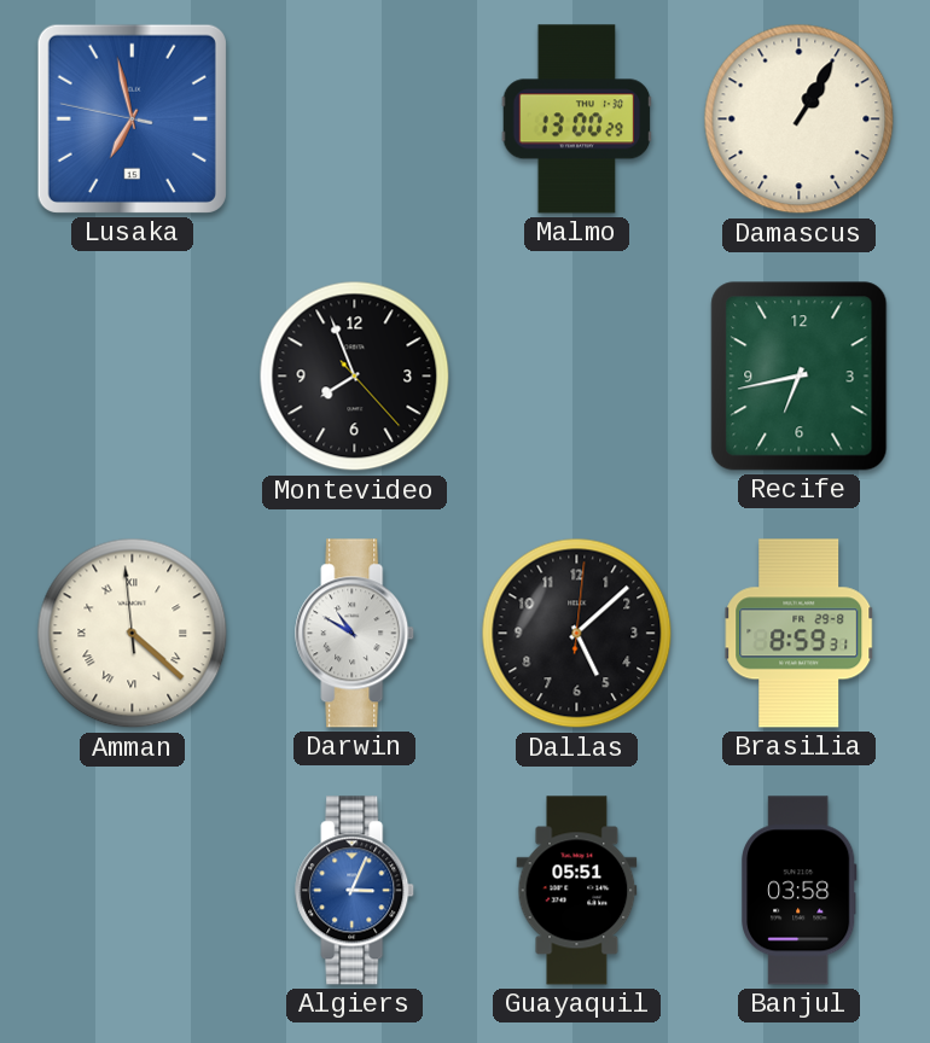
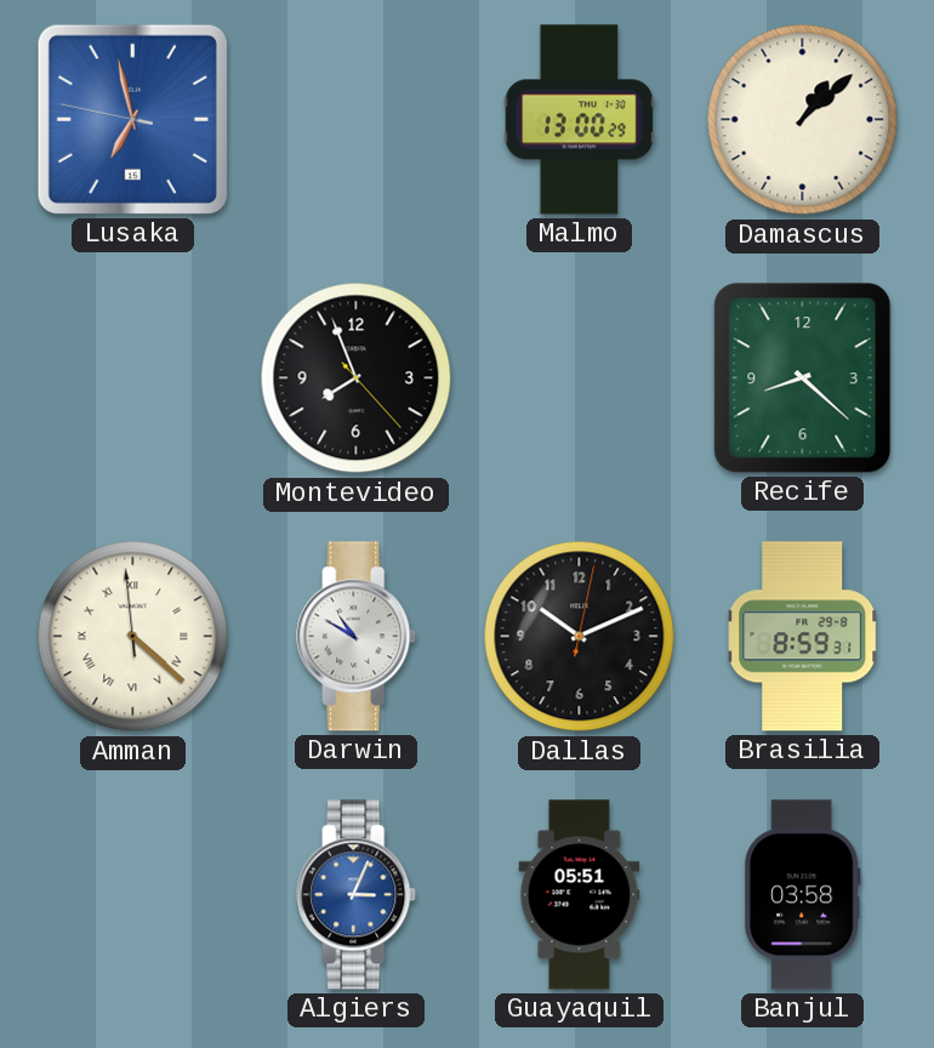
Damascus: 1:05 -> 1:08 (803, 120)
Recife: 6:43 -> 8:22 (803, 378)
Dallas: 5:08 -> 10:11 (580, 637)
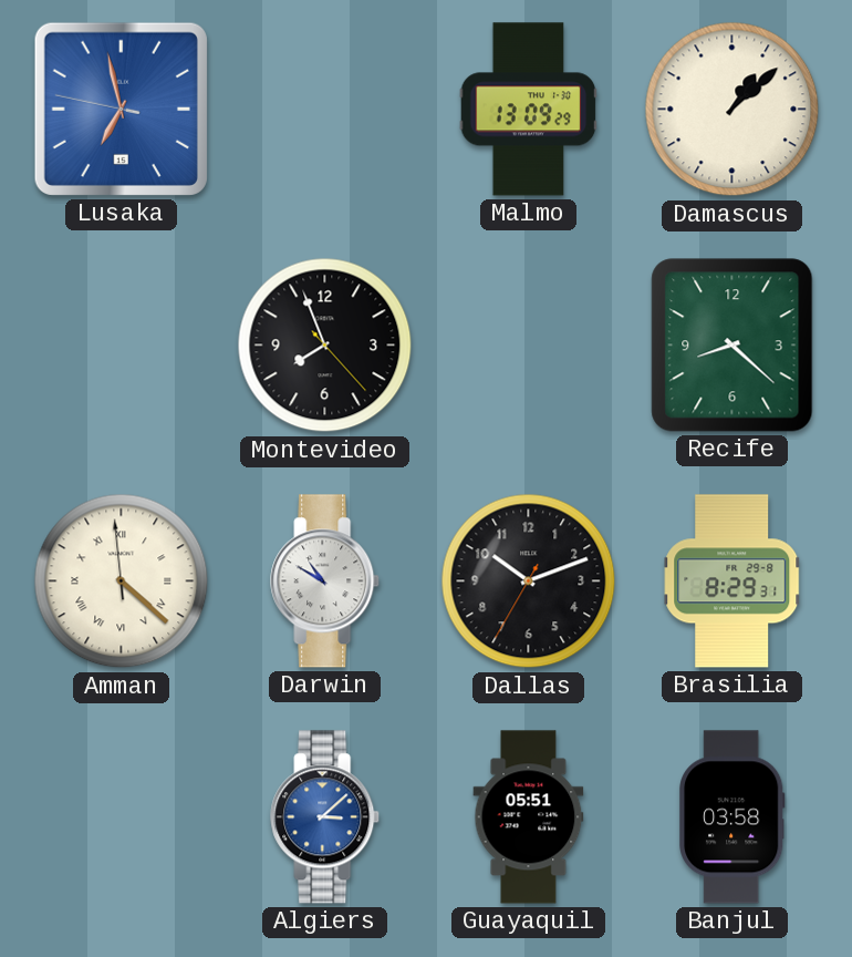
Malmo: 13:00 -> 13:09 (529, 110)
Dallas: 10:11:02 -> 10:11:35 (529, 582)
Brasilia: 8:59 -> 8:29 (732, 582)
Algiers: 3:04 -> 3:08 (325, 817)
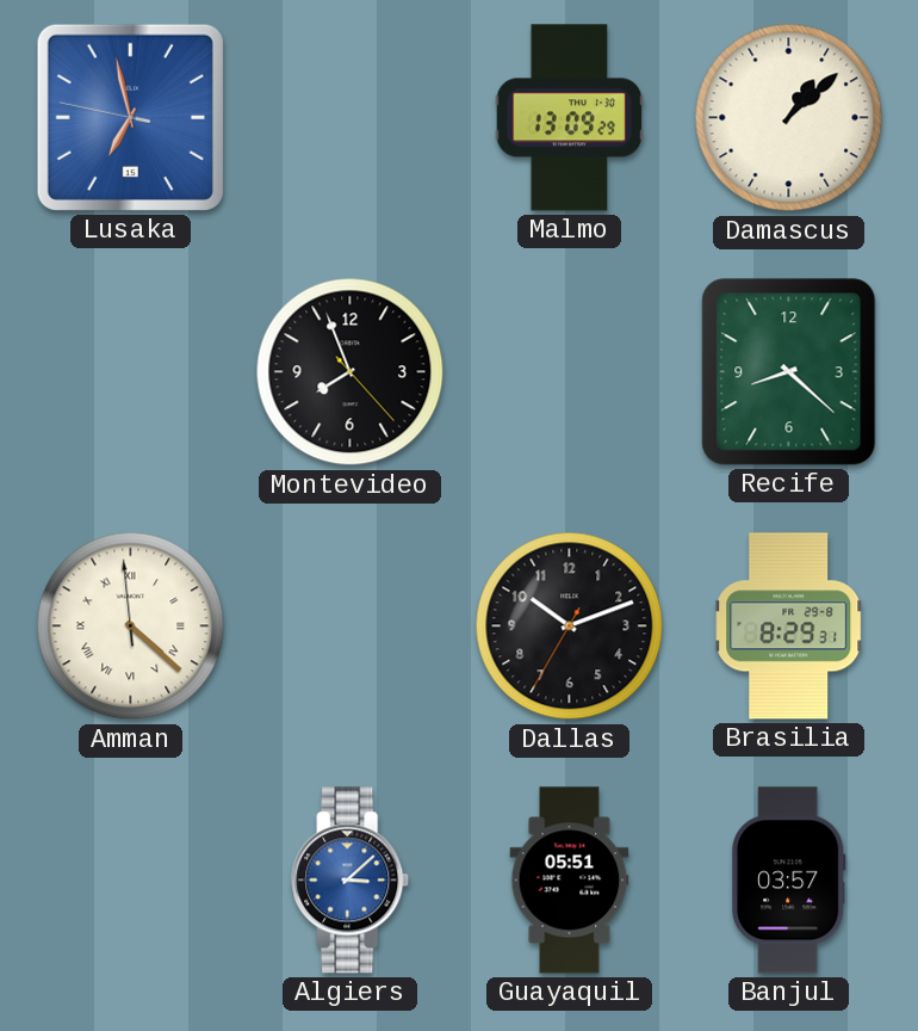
Darwin: 10:50 -> none (325, 582)
Banjul: 03:58 -> 03:57 (789, 881)
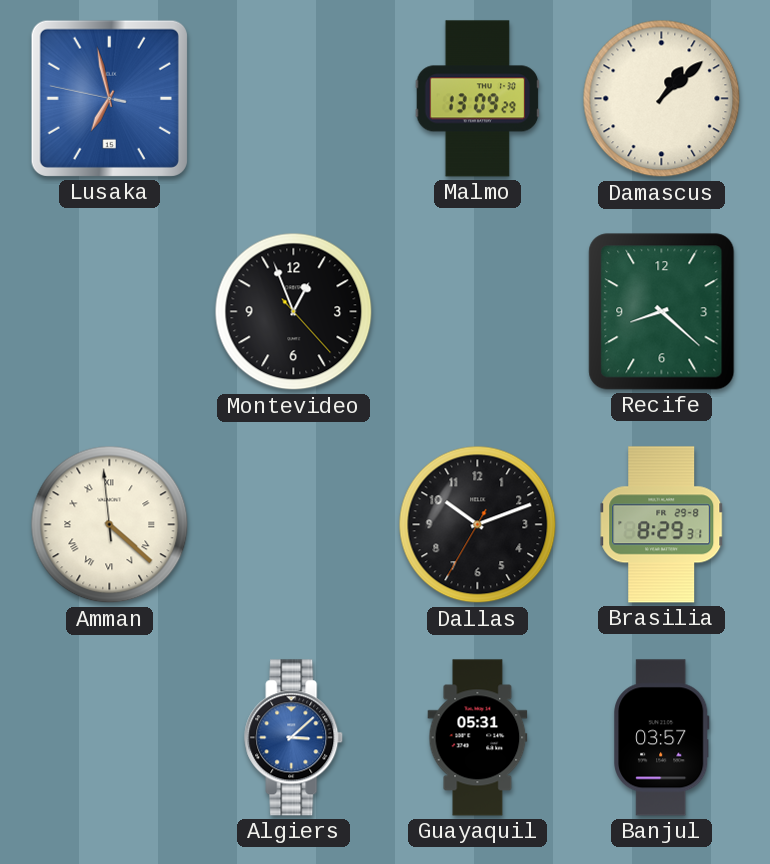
Montevideo: 7:56 -> 12:56 (294, 312)
Guayaquil: 05:51 -> 05:31 (478, 738)
